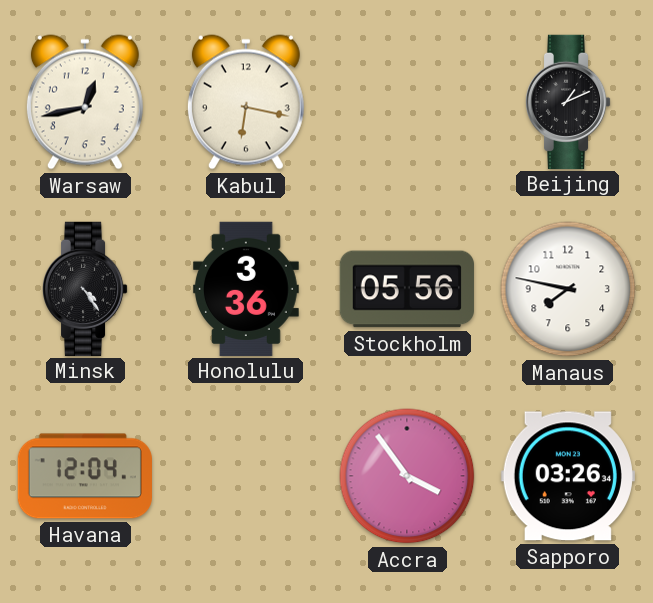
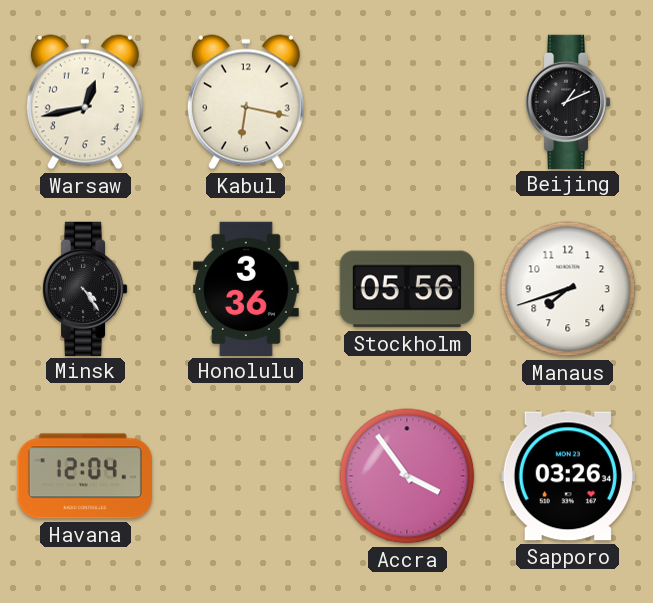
Manaus: 7:47 -> 7:42 (568, 289)
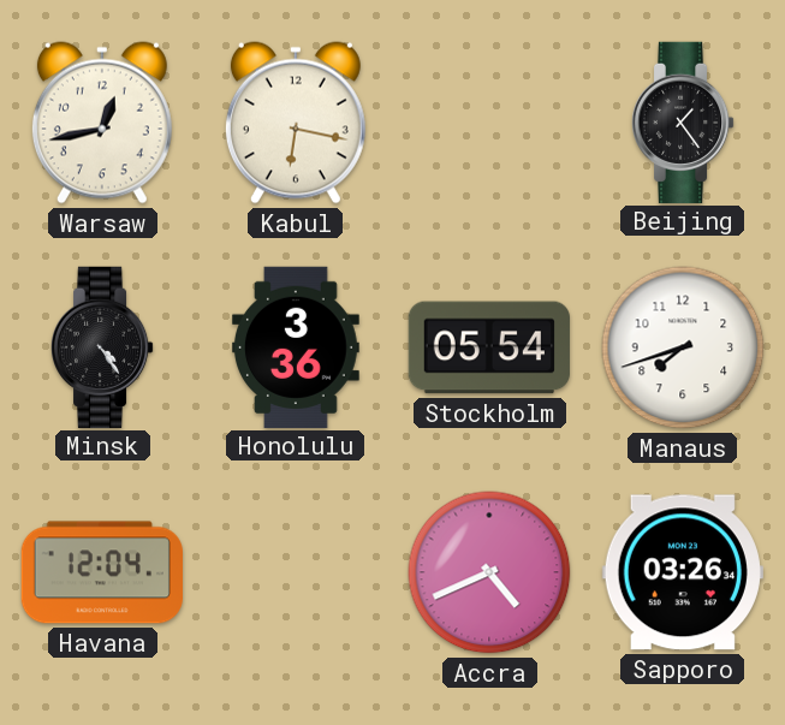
Beijing: 1:11 -> 1:24 (683, 121)
Stockholm: 05:56 -> 05:54 (489, 347)
Accra: 3:54 -> 4:41 (489, 572)
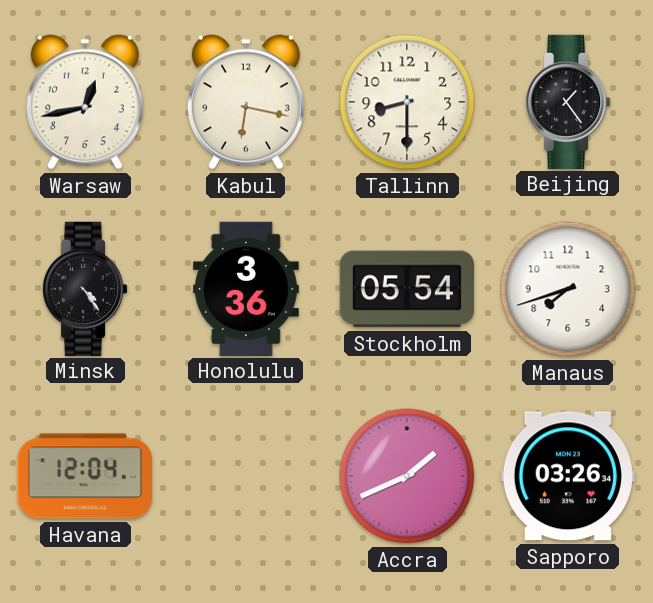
Tallinn: none -> 8:30 (407, 102)
Accra: 4:41 -> 1:41 (407, 476)
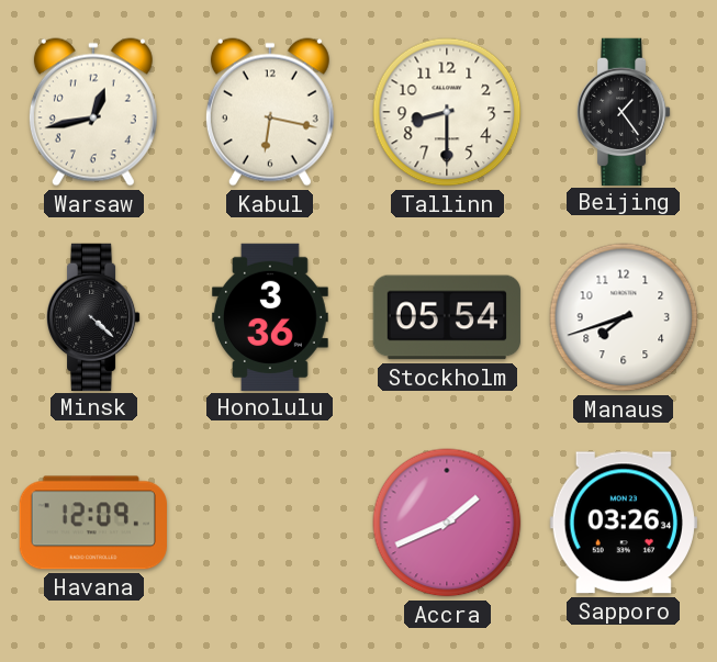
Minsk: 4:24 -> 4:22 (93, 316)
Havana: 12:04 -> 12:09 (93, 523)
